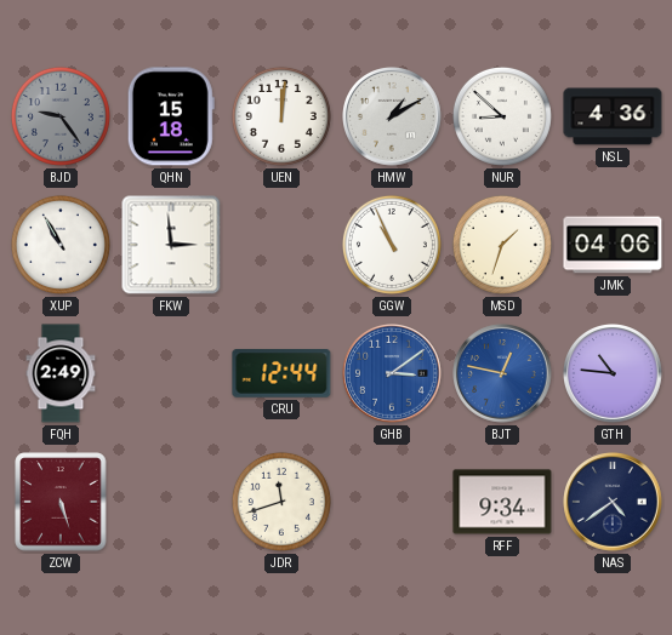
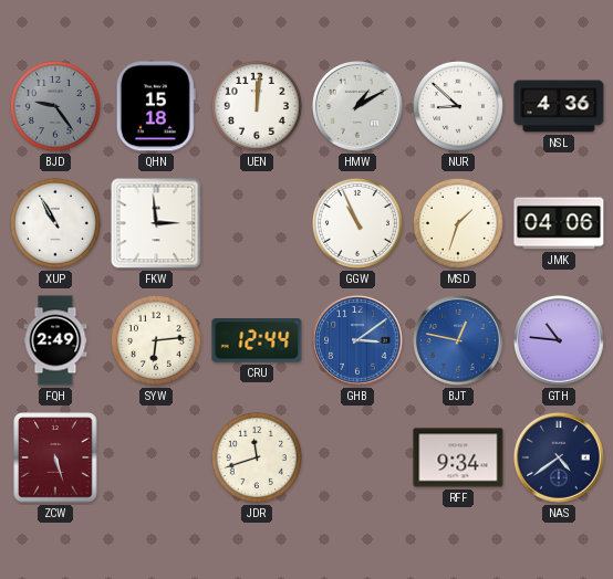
SYW: none -> 6:14 (156, 340)
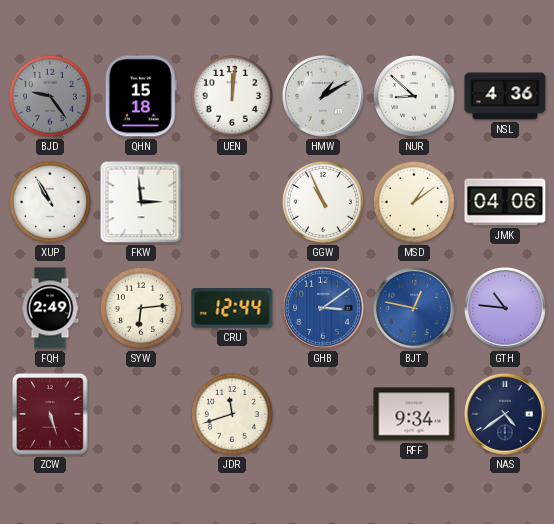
MSD: 1:33 -> 1:09 (414, 202)
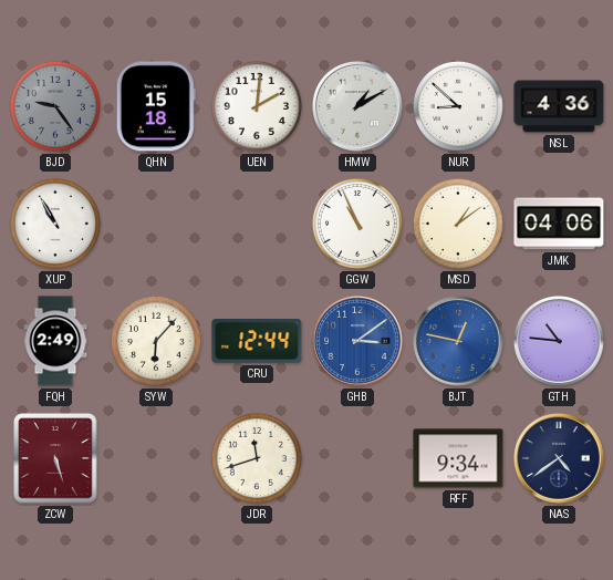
UEN: 12:01 -> 2:01 (257, 106)
FKW: 2:59 -> none (141, 202)
SYW: 6:14 -> 6:07 (156, 341)
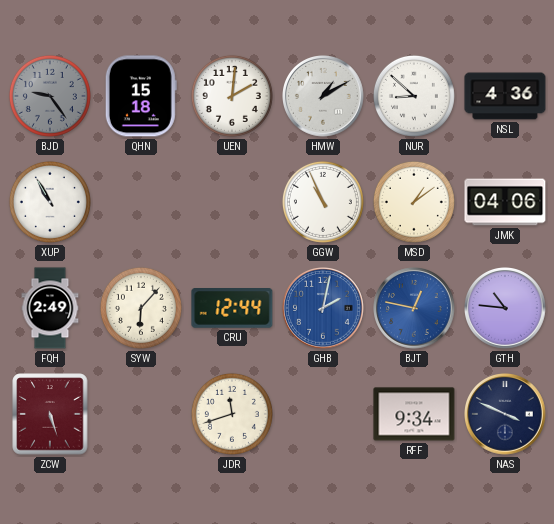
GHB: 3:09 -> 2:02 (324, 309)
NAS: 4:39 -> 3:49 (506, 415)
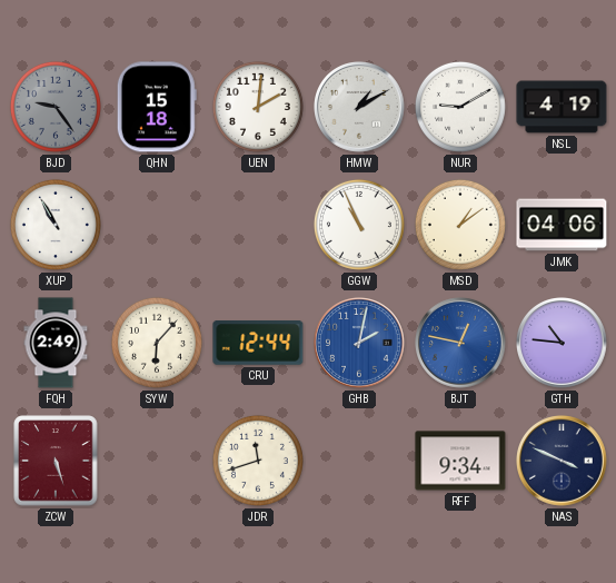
NUR: 8:52 -> 9:10 (460, 107)
NSL: 4:36 -> 4:19 (562, 107)
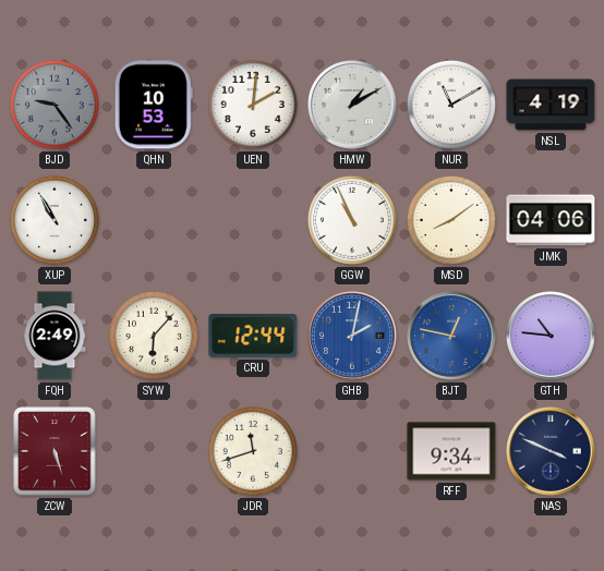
QHN: 15:18 -> 10:53 (154, 105)
NUR: 9:10 -> 11:10 (451, 105)
MSD: 1:09 -> 8:09 (451, 220)
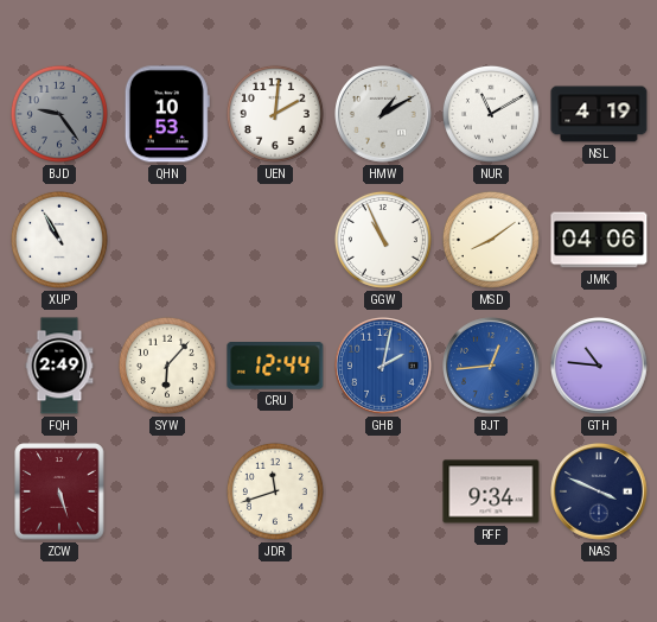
BJT: 12:47 -> 12:44 (492, 367)
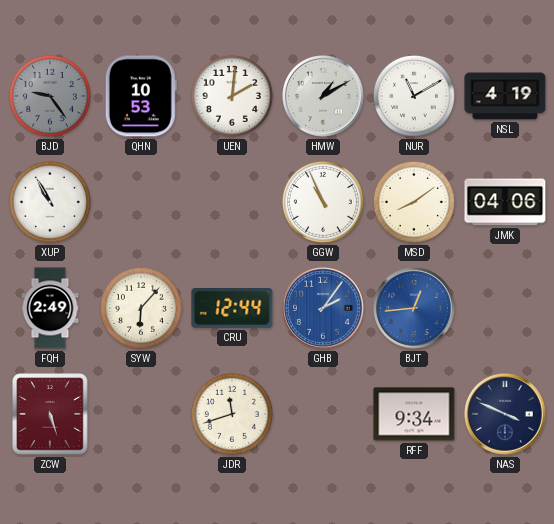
GHB: 2:02 -> 2:06 (324, 309)
GTH: 10:46 -> none (600, 367)
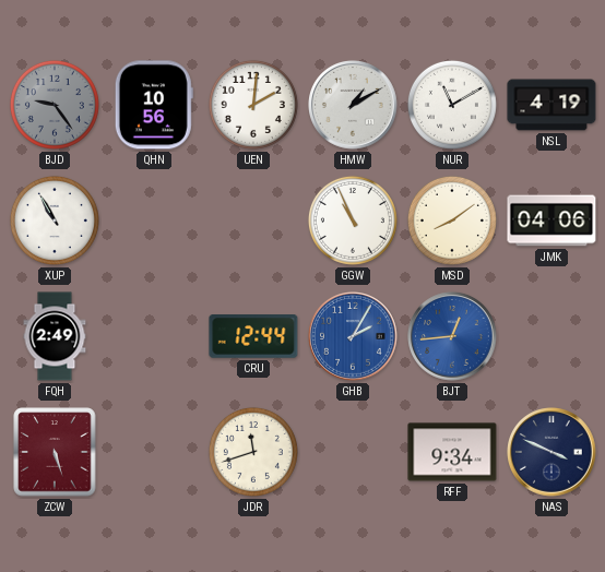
QHN: 10:53 -> 10:56 (154, 105)
SYW: 6:07 -> none (141, 308)
GHB: 2:06 -> 2:05 (354, 337)
